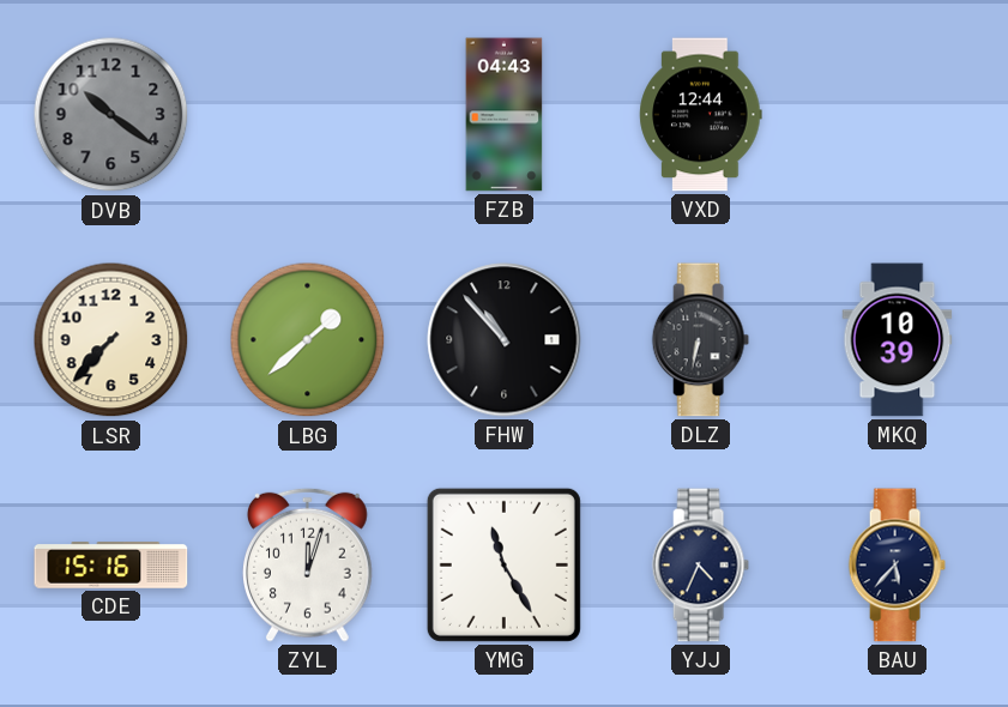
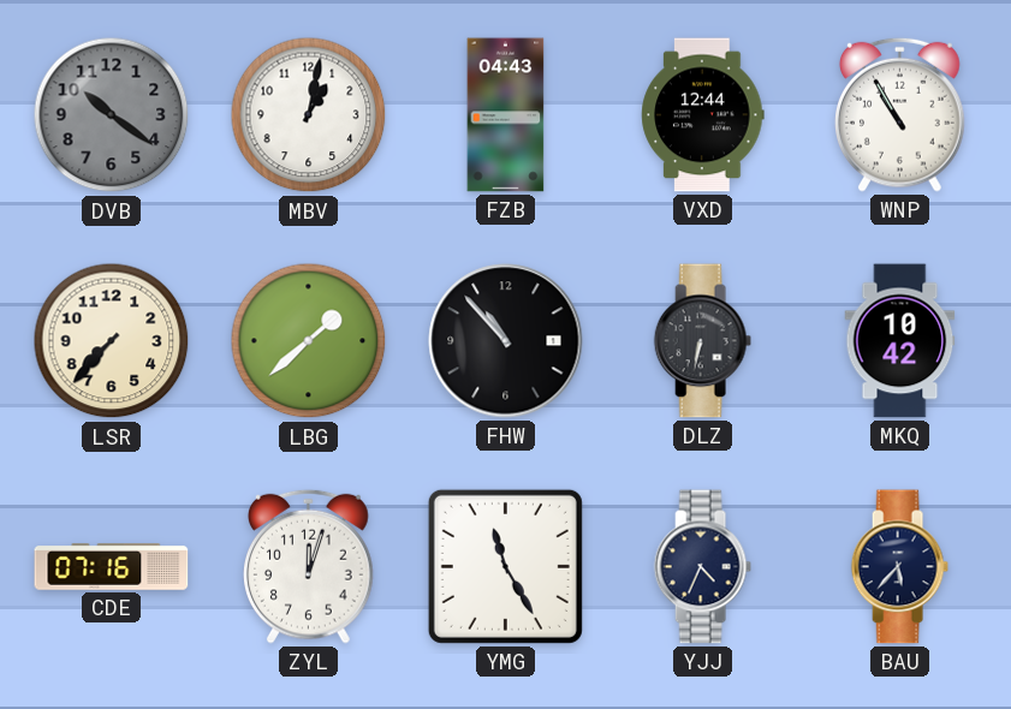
MBV: none -> 1:02 (309, 115)
WNP: none -> 10:55 (900, 114)
MKQ: 10:39 -> 10:42 (900, 341)
CDE: 15:16 -> 07:16 (112, 567)
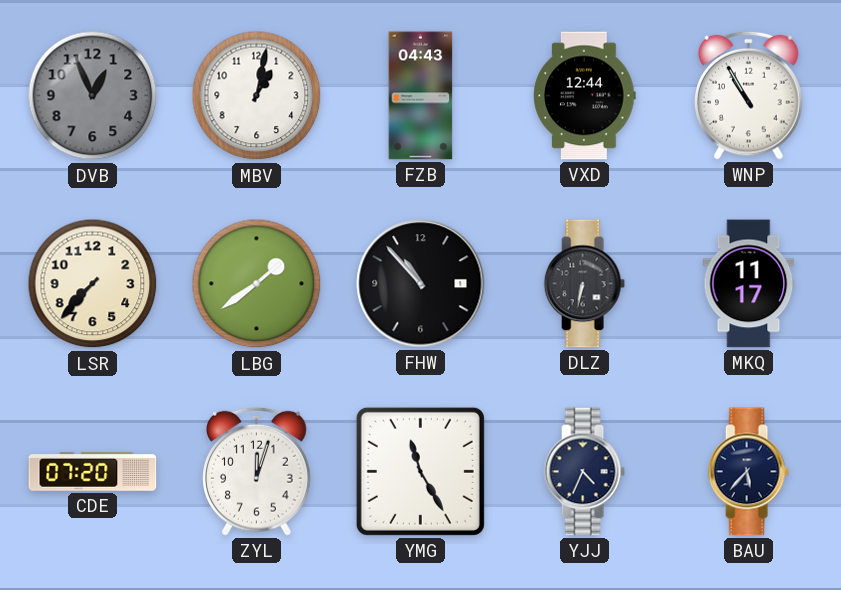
DVB: 10:21 -> 12:56 (93, 96)
LBG: 1:38 -> 1:39 (257, 284)
MKQ: 10:42 -> 11:17 (749, 284)
CDE: 07:16 -> 07:20 (93, 472)
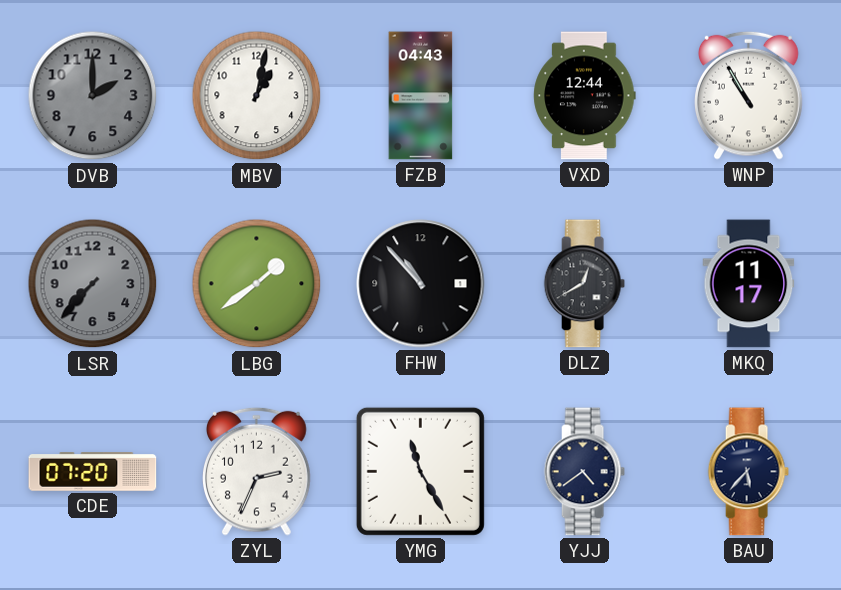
DVB: 12:56 -> 2:00 (93, 96)
LSR dial: cream -> grey (93, 284)
DLZ: 6:32 -> 12:40 (584, 284)
ZYL: 12:03 -> 2:34 (257, 471)
YJJ: 4:34 -> 4:39 (584, 472)
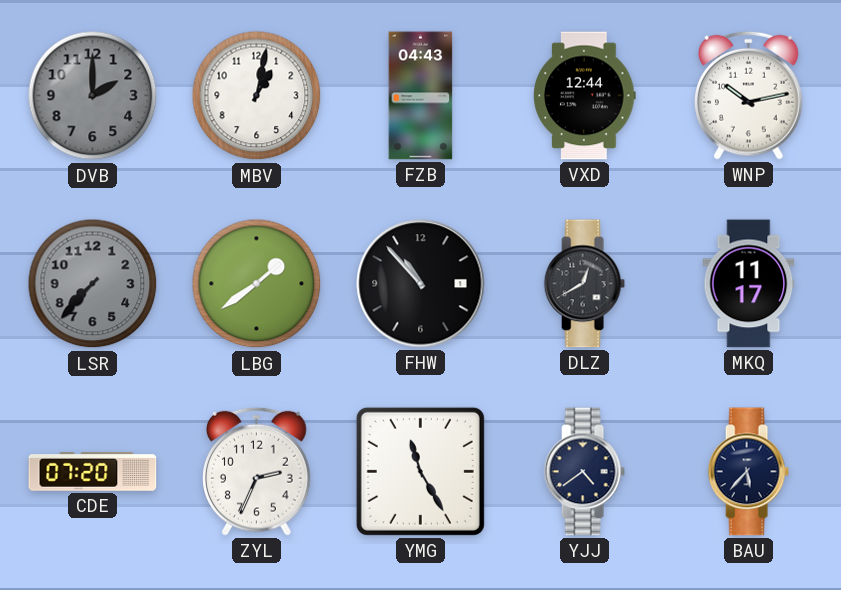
WNP: 10:55 -> 10:13 (749, 95)
